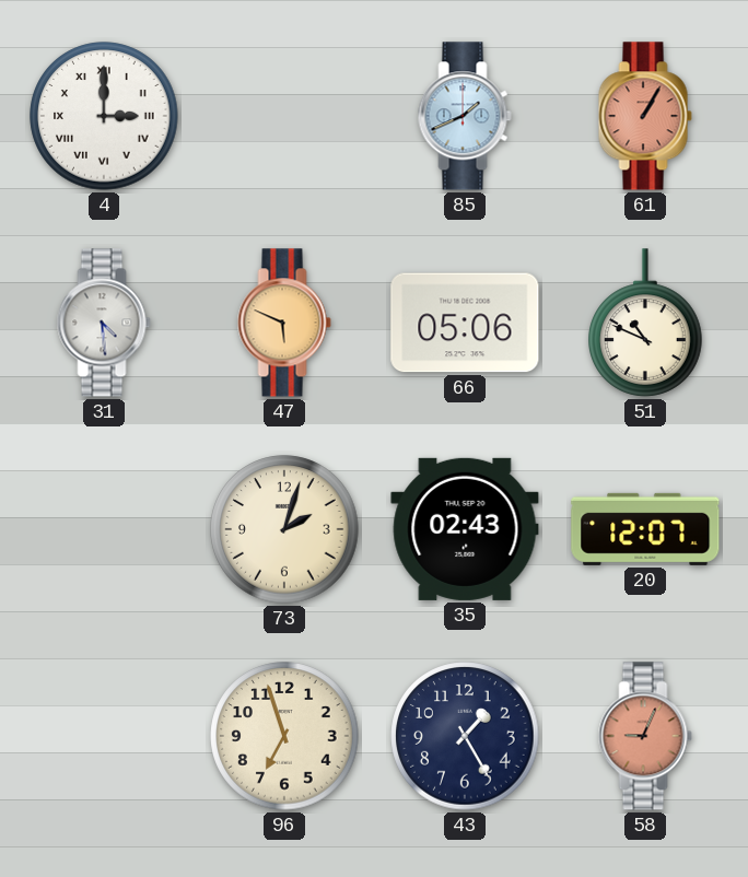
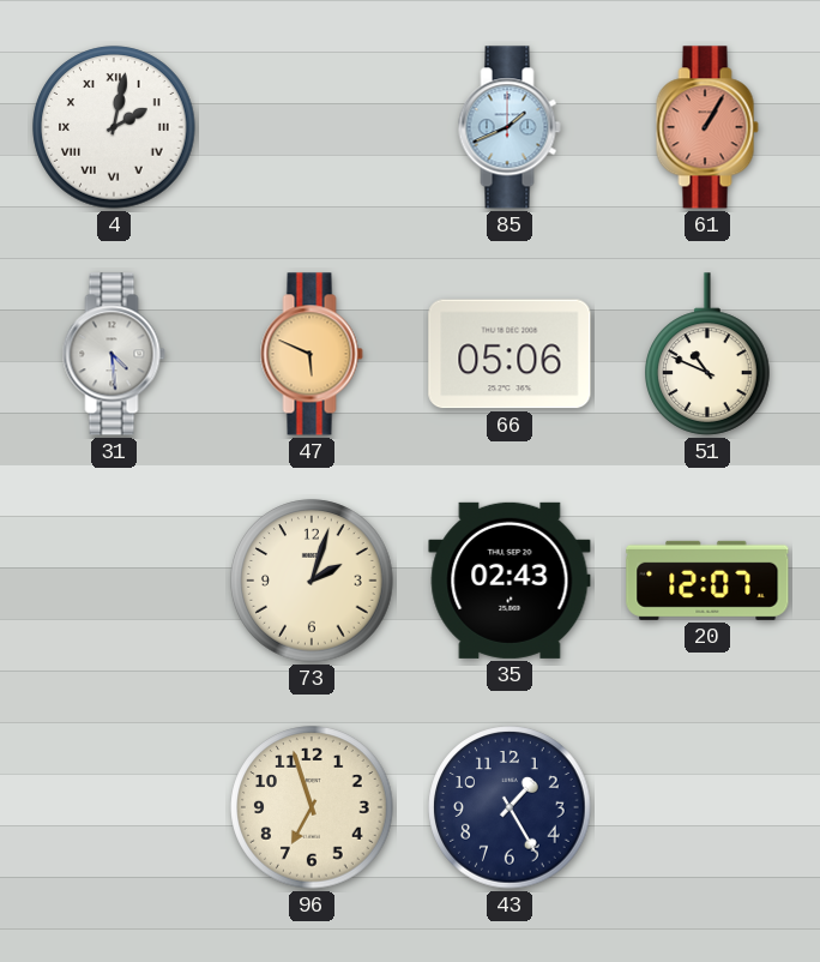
4: 3:00 -> 2:02 (114, 127)
58: 9:04 -> none (645, 736)
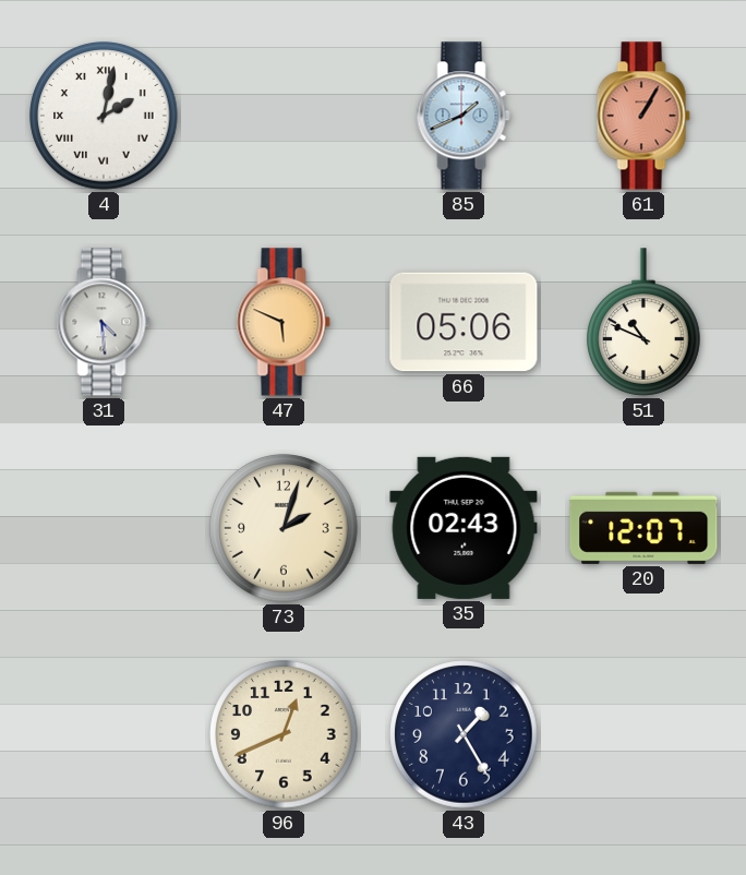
96: 6:57 -> 12:41 (284, 734)
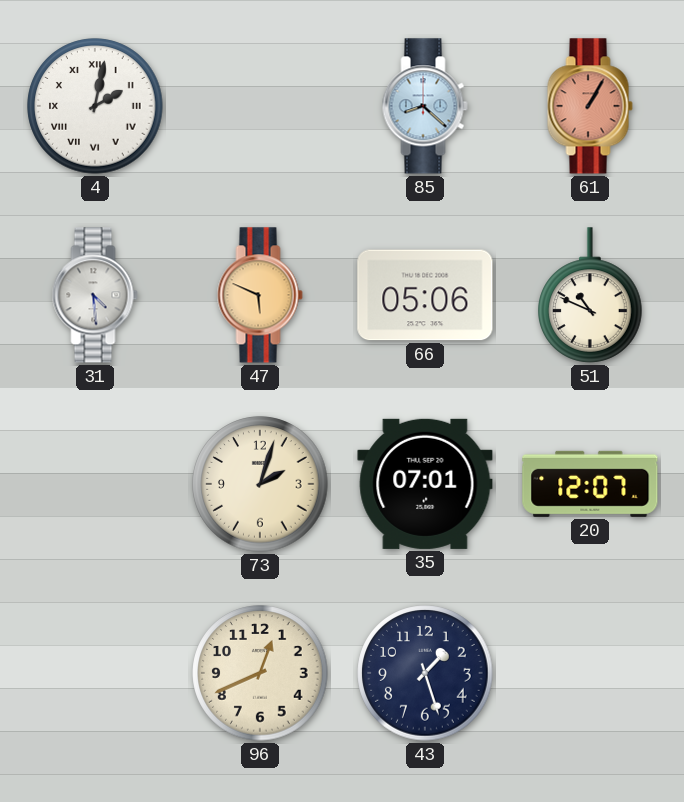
85: 1:41 -> 8:22 (425, 106)
35: 02:43 -> 07:01 (425, 484)
43: 1:25 -> 1:27 (425, 673)
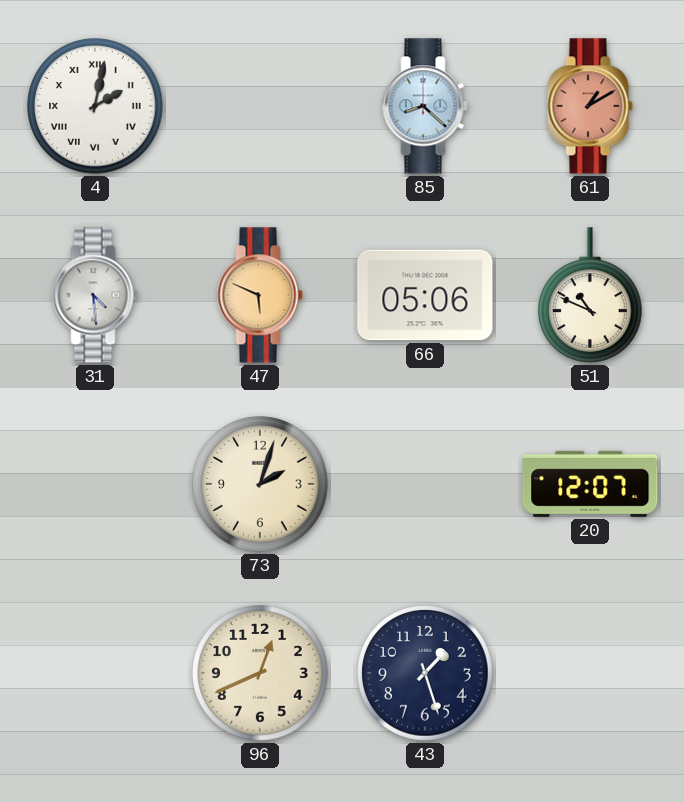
61: 1:05 -> 1:10 (590, 106)
35: 07:01 -> none (425, 484)
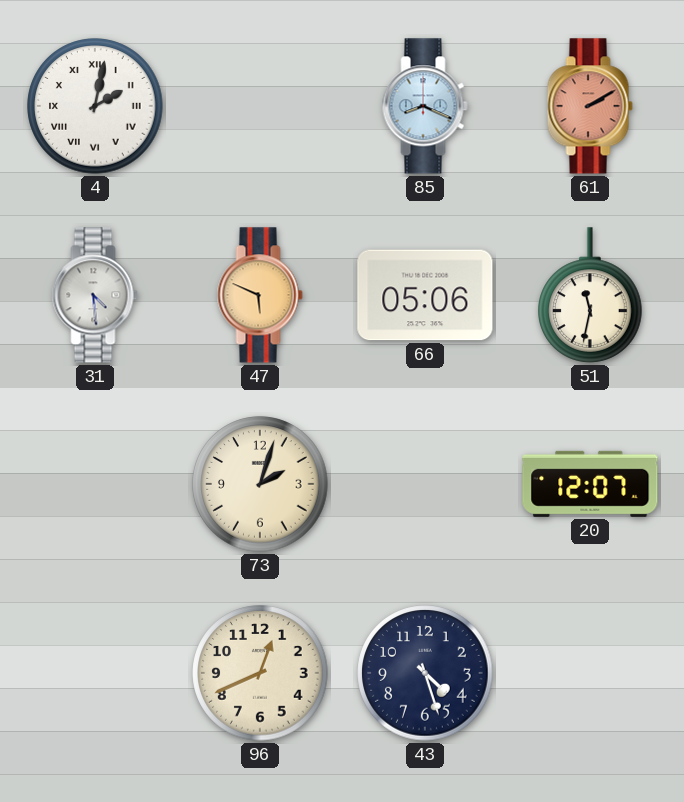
85: 8:22 -> 8:19 (425, 106)
61: 1:10 -> 2:10 (590, 106)
51: 10:49 -> 11:32 (591, 295)
43: 1:27 -> 4:27 (425, 673)
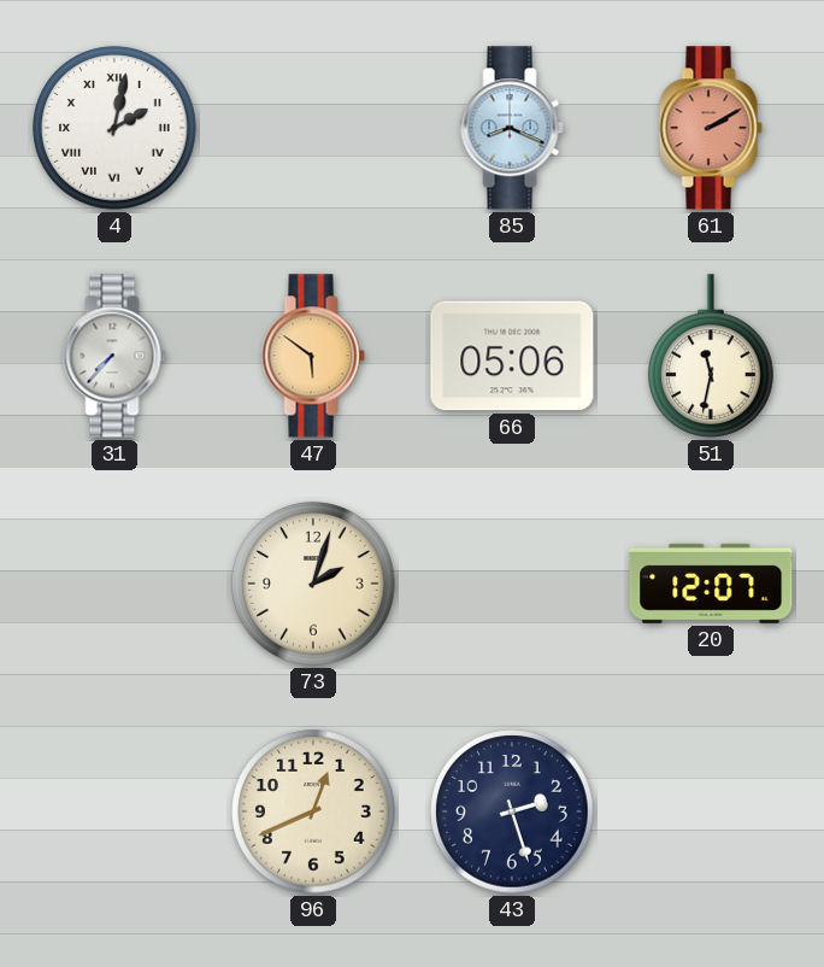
31: 4:29 -> 7:37 (114, 356)
47: 5:49 -> 5:51 (313, 356)
43: 4:27 -> 2:27 (512, 811)
